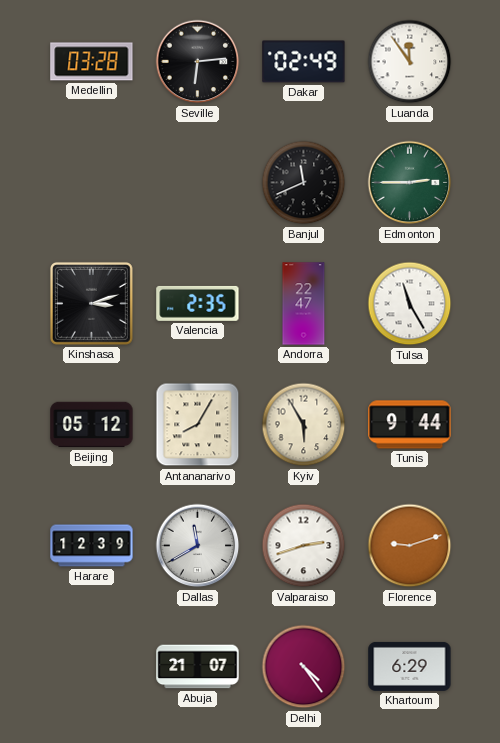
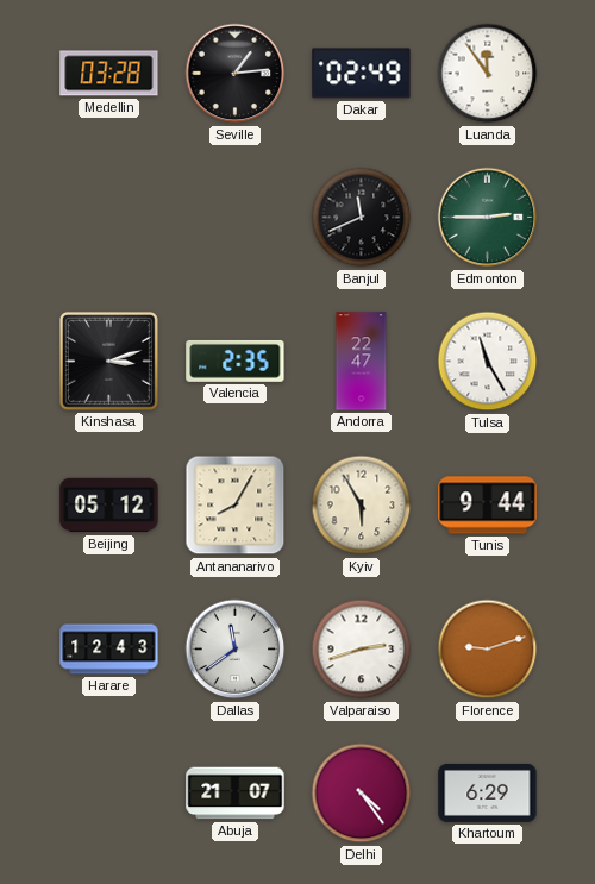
Seville: 6:14 -> 1:14 (236, 74)
Harare: 12:39 -> 12:43 (109, 650)
Dallas: 11:40 -> 11:39 (236, 650)
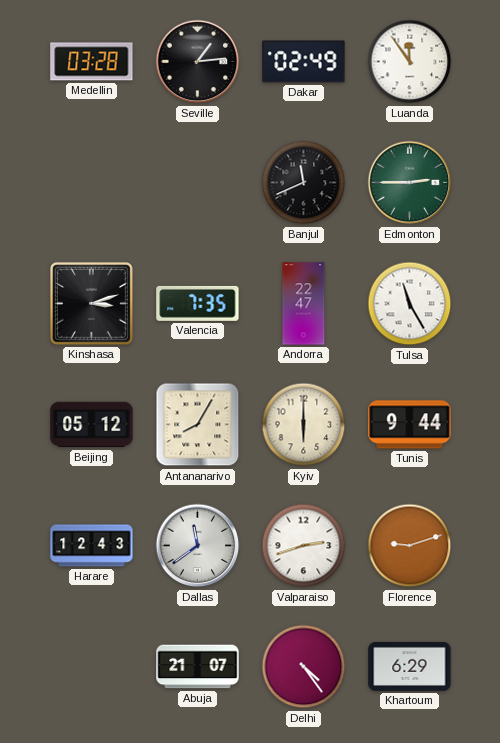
Valencia: 2:35 -> 7:35 (198, 303)
Kyiv: 5:55 -> 6:00 (304, 425)
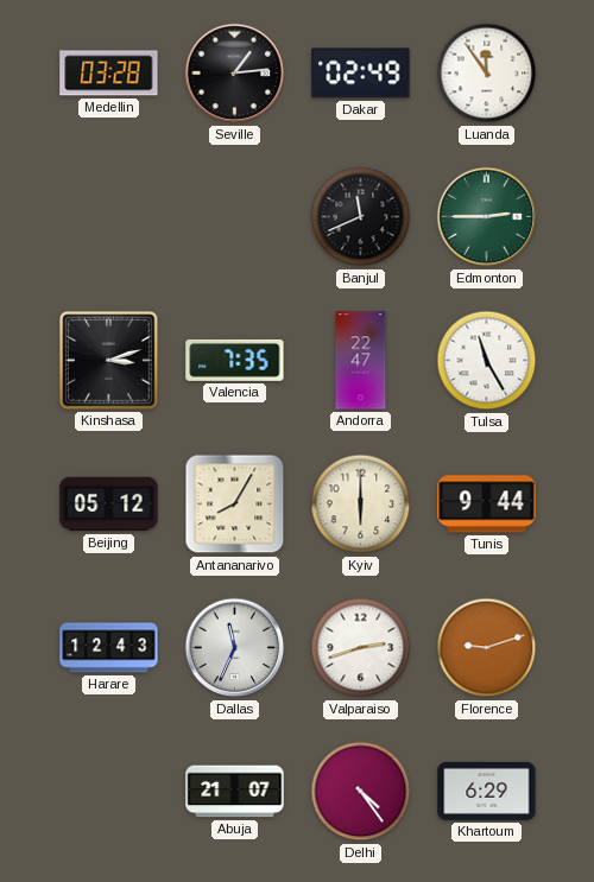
Dallas: 11:39 -> 11:34 (235, 648)
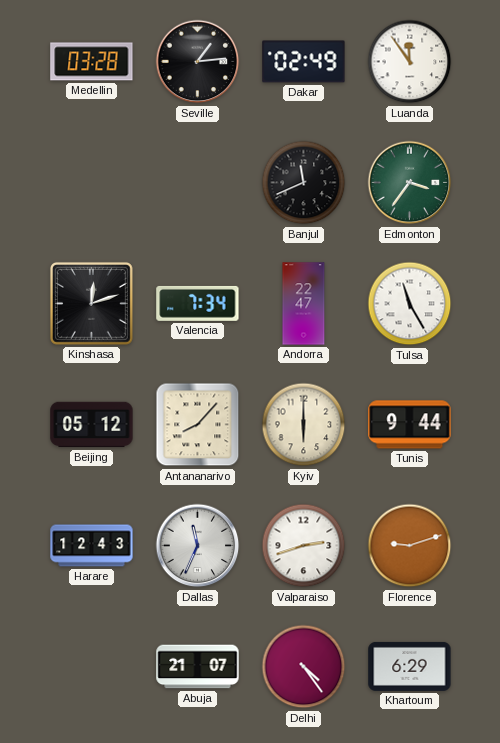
Edmonton: 2:45 -> 3:36 (410, 183)
Kinshasa: 3:12 -> 12:12 (91, 303)
Valencia: 7:35 -> 7:34 (198, 303)
Antananarivo: 8:05 -> 8:07 (198, 425)
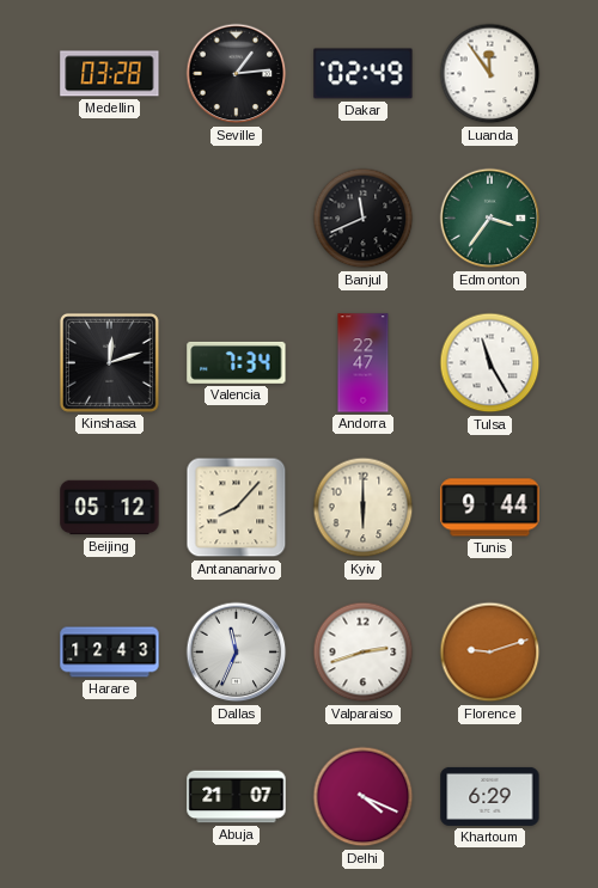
Delhi: 4:24 -> 4:19 (364, 797)
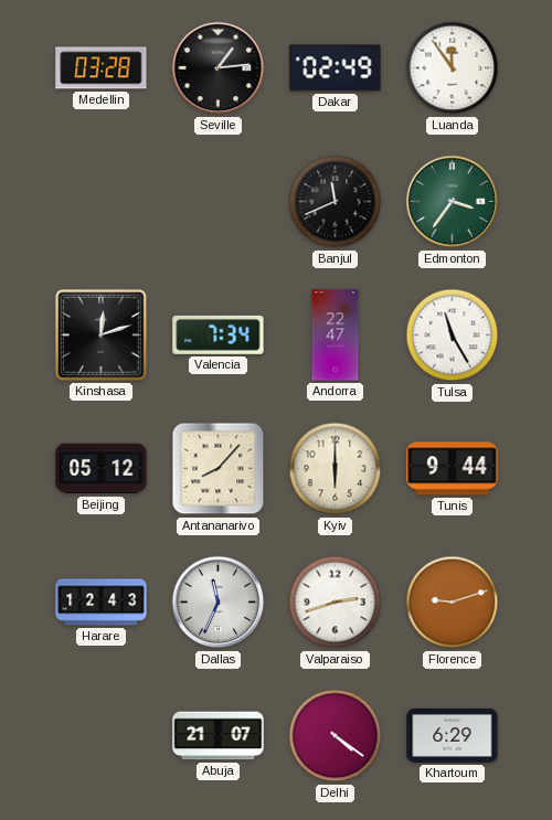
Delhi: 4:19 -> 4:21 (336, 736)
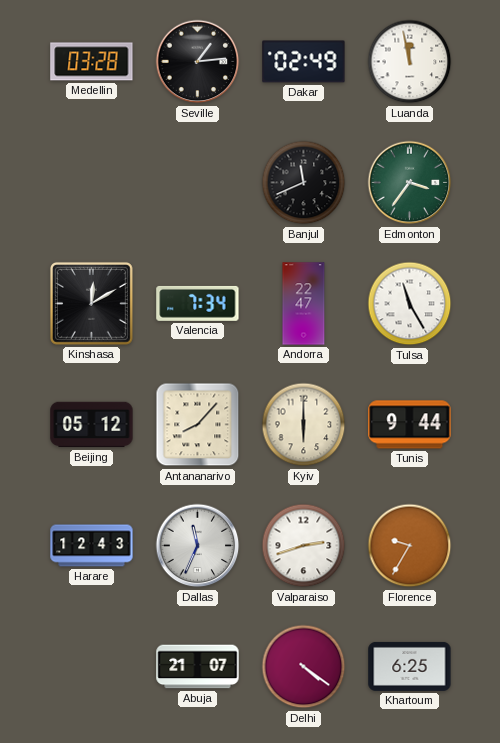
Luanda: 11:54 -> 11:58 (410, 62)
Kinshasa: 12:12 -> 12:10 (91, 303)
Florence: 9:12 -> 9:35 (410, 546)
Khartoum: 6:29 -> 6:25 (410, 666)
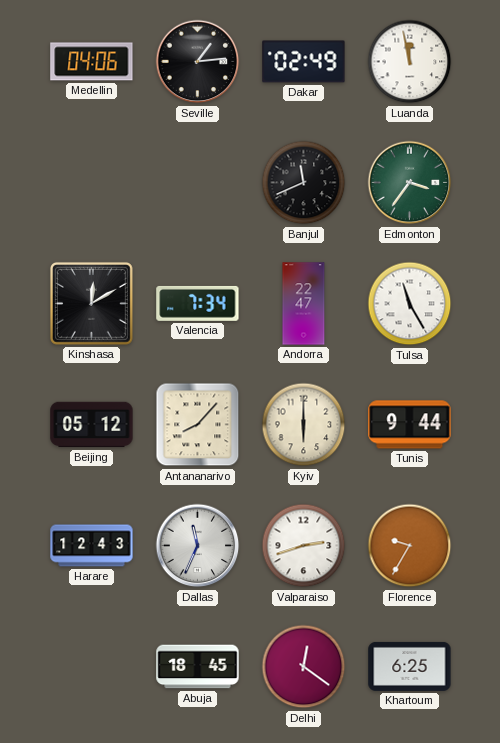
Medellin: 03:28 -> 04:06 (92, 62)
Abuja: 21:07 -> 18:45 (198, 667)
Delhi: 4:21 -> 12:21 (304, 667)
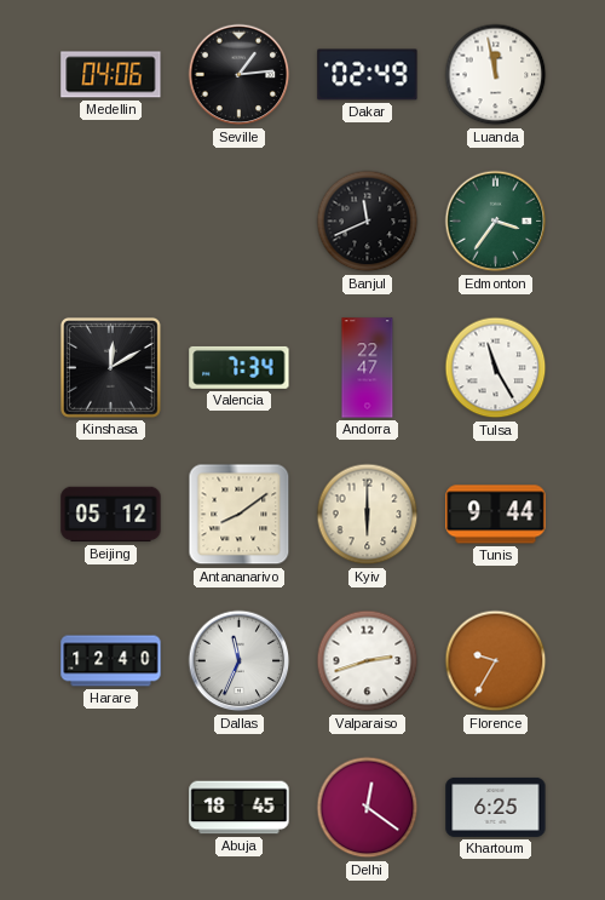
Antananarivo: 8:07 -> 8:09 (240, 515)
Harare: 12:43 -> 12:40 (111, 661)
